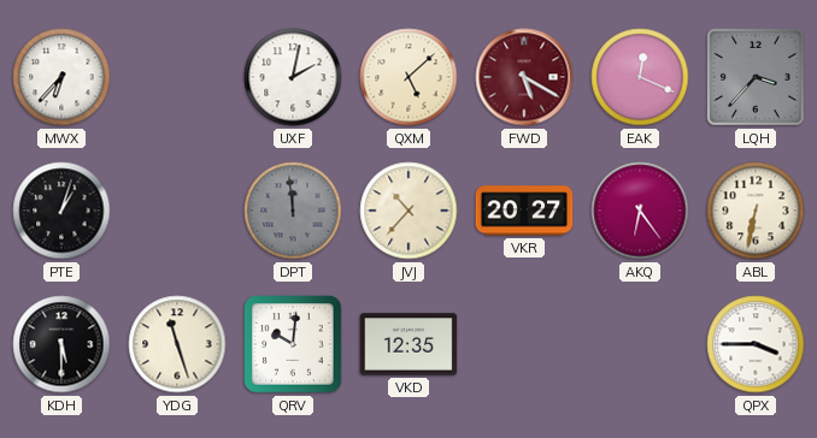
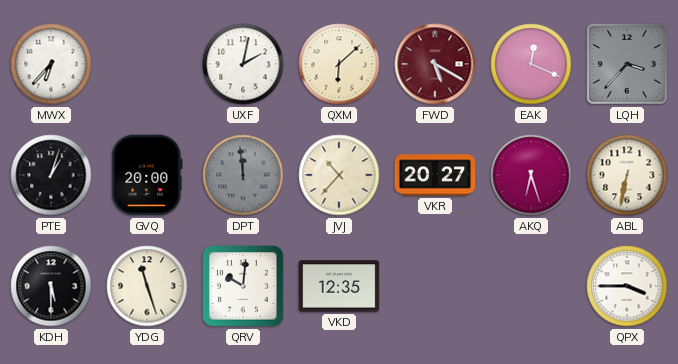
QXM: 5:08 -> 6:08 (339, 64)
GVQ: none -> 20:00 (147, 175)
AKQ: 6:24 -> 6:27 (531, 175)
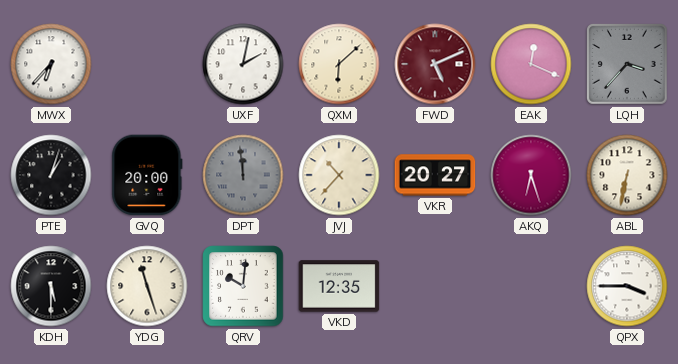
FWD: 5:20 -> 5:11 (435, 64)
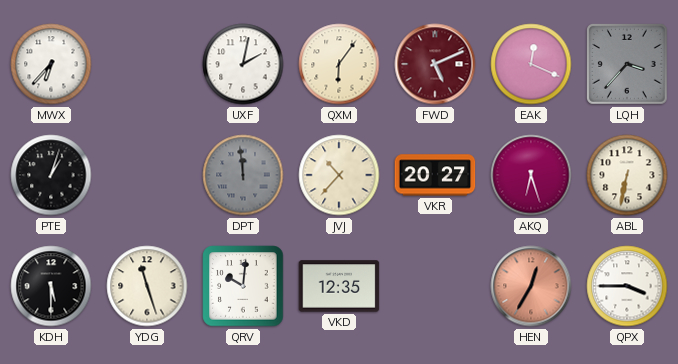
QXM: 6:08 -> 6:06 (339, 64)
GVQ: 20:00 -> none (147, 175)
HEN: none -> 12:35 (531, 286)
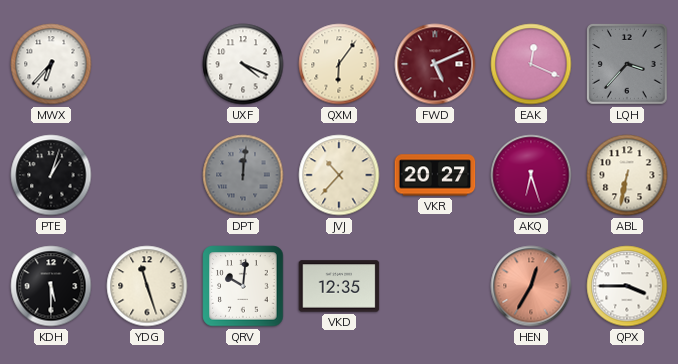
UXF: 2:02 -> 4:19 (243, 64)
DPT: 11:59 -> 12:01 (243, 175)
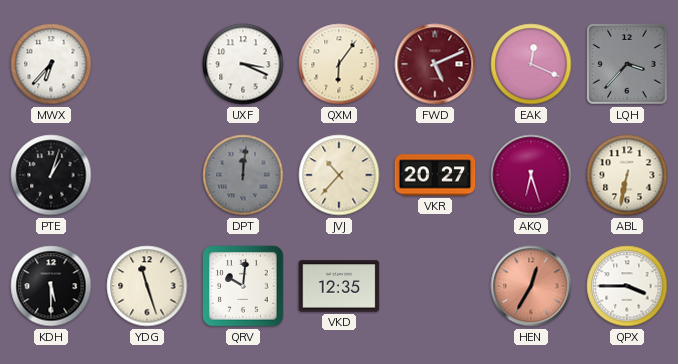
UXF: 4:19 -> 3:19 (243, 64)
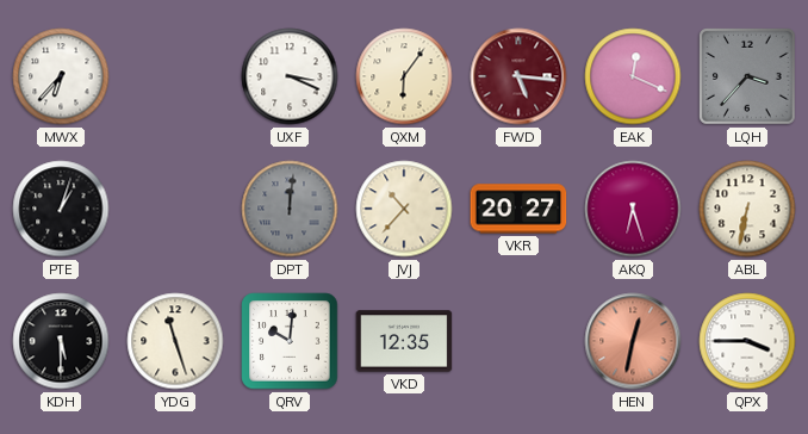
FWD: 5:11 -> 5:16 (518, 76)
HEN: 12:35 -> 12:32 (633, 341)
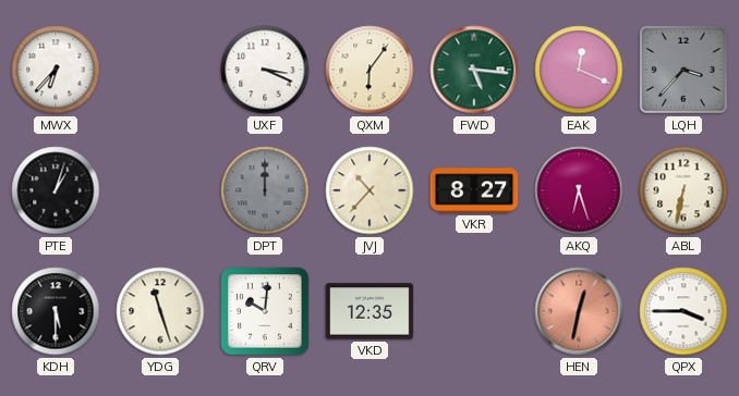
FWD dial: burgundy -> green (474, 70)
DPT: 12:01 -> 12:00 (265, 190)
VKR: 20:27 -> 8:27 (474, 190)
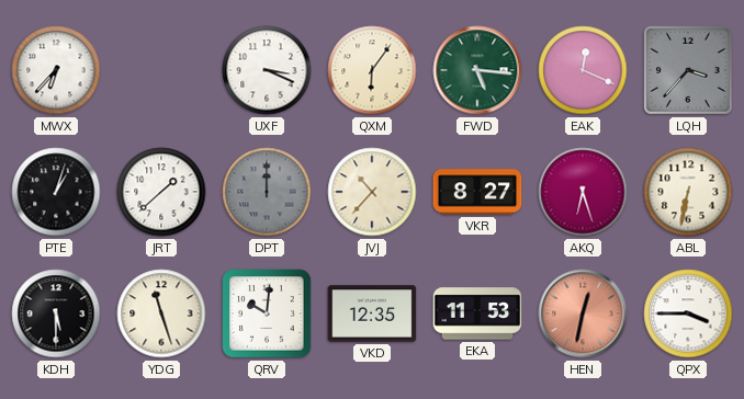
JRT: none -> 1:38 (161, 192)
EKA: none -> 11:53 (477, 314)
